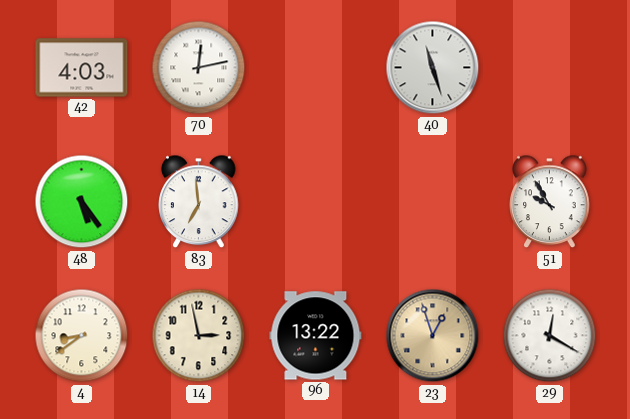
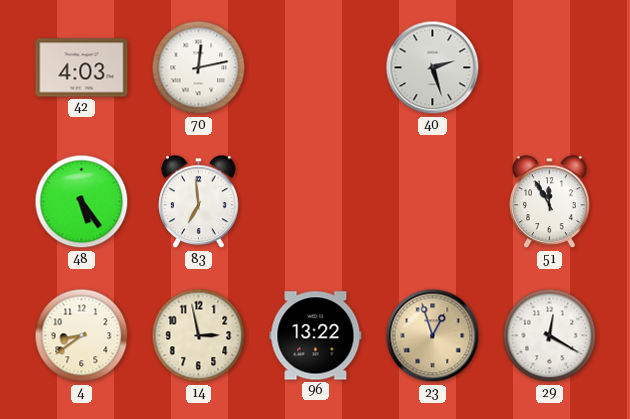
40: 11:27 -> 2:27 (433, 68)
51: 9:55 -> 11:55 (550, 202)
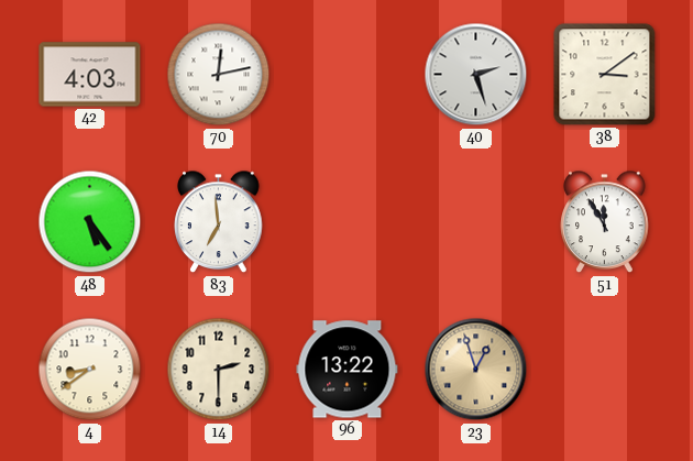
38: none -> 3:09 (605, 75)
14: 2:58 -> 2:30 (219, 370)
29: 12:20 -> none (550, 336)
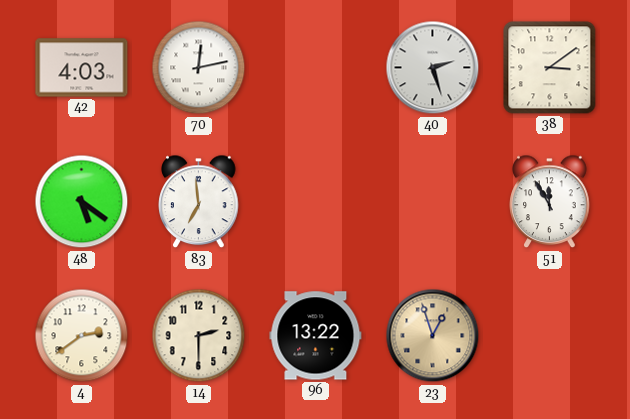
48: 5:24 -> 5:21 (82, 202)
4: 8:39 -> 2:39 (82, 336)
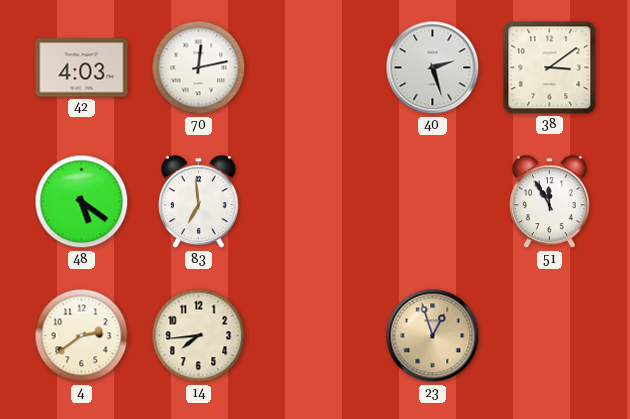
14: 2:30 -> 7:44 (199, 336)
96: 13:22 -> none (316, 336)
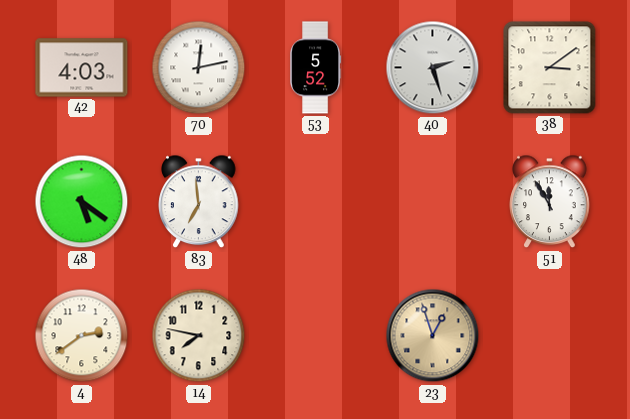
53: none -> 5:52 (316, 68)
14: 7:44 -> 7:47 (199, 336)
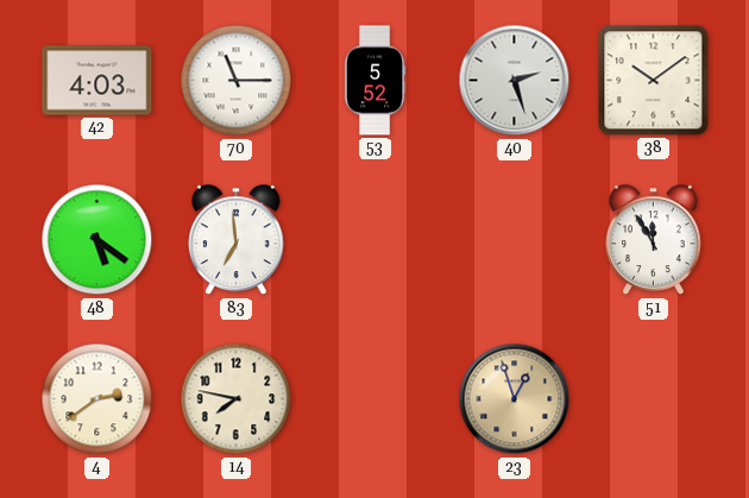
70: 12:13 -> 11:15 (237, 81)
38: 3:09 -> 10:09 (654, 81)
